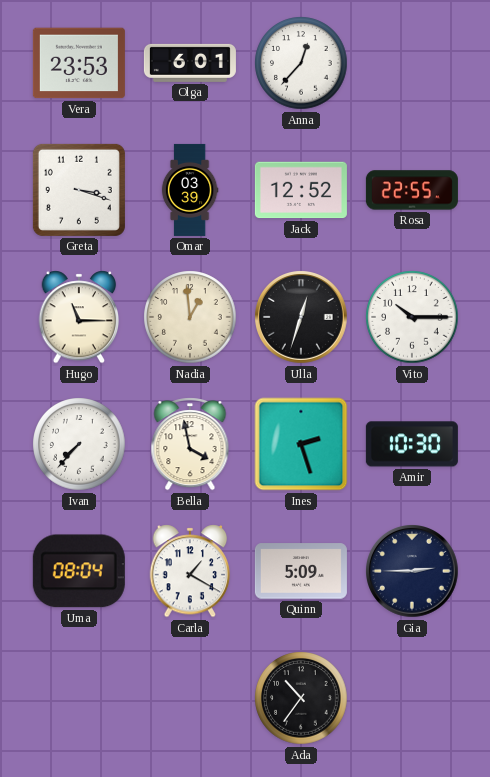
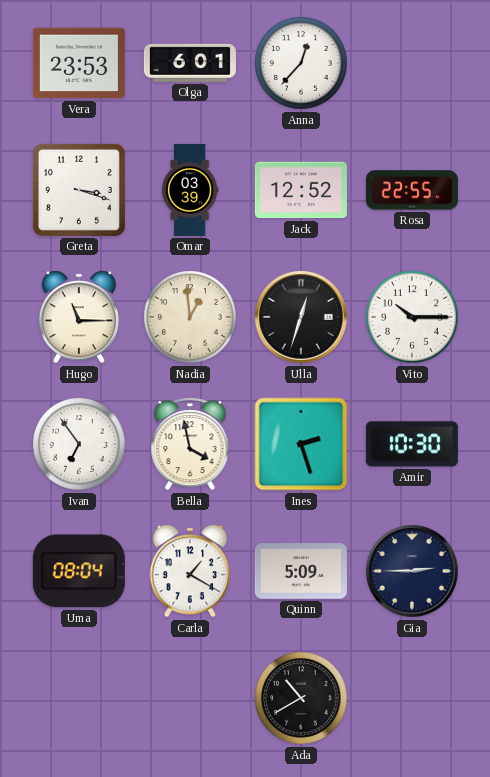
Ivan: 7:37 -> 6:54 (79, 444)
Ada: 10:36 -> 10:40 (301, 698)
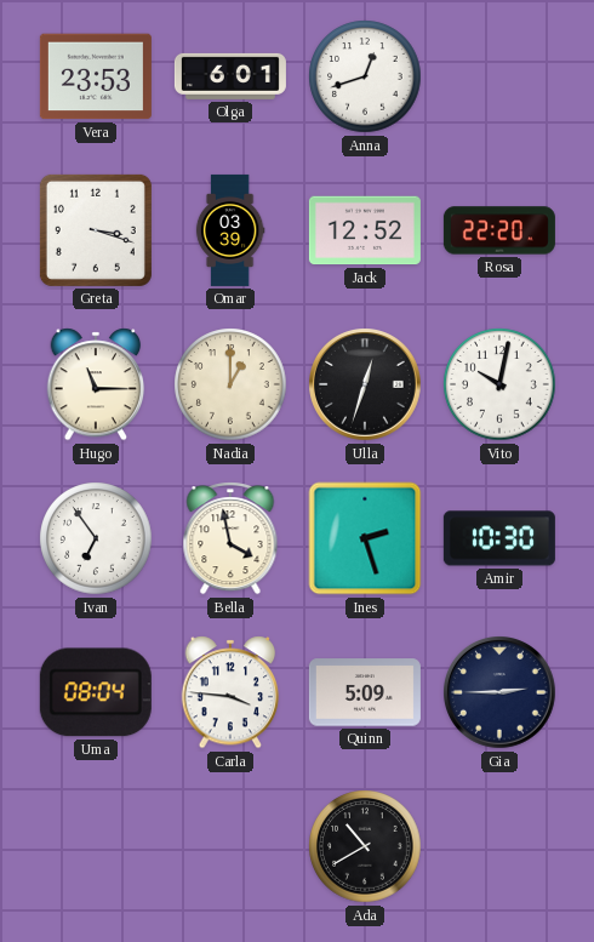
Anna: 12:37 -> 12:42 (365, 76)
Rosa: 22:55 -> 22:20 (499, 230)
Nadia: 12:59 -> 1:00 (230, 384)
Vito: 10:15 -> 10:02 (499, 384)
Carla: 1:20 -> 3:46 (230, 692)
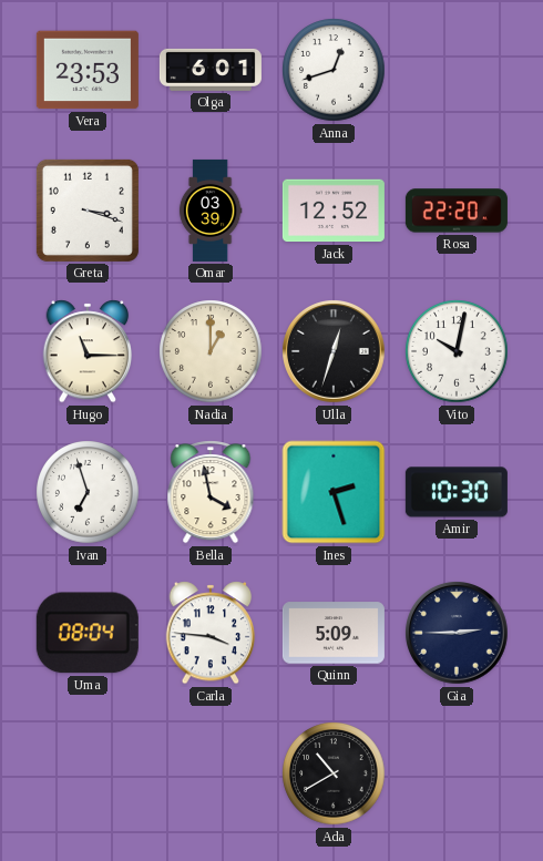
Ivan: 6:54 -> 6:57 (88, 492)
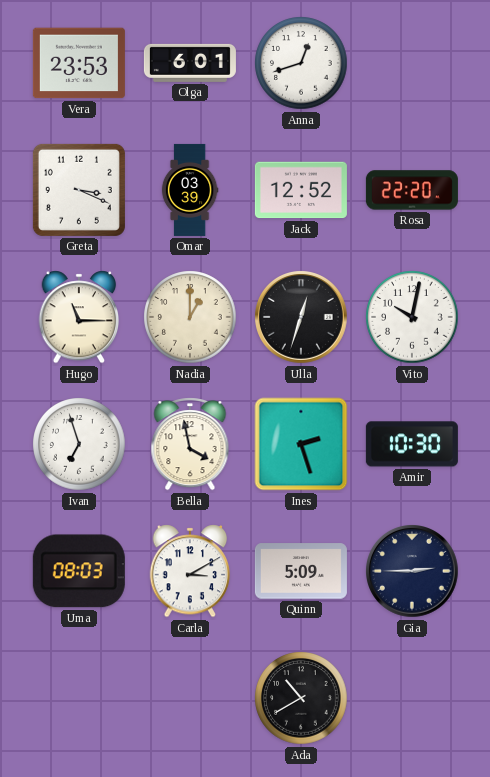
Greta: 3:18 -> 3:19 (79, 190)
Uma: 08:04 -> 08:03 (79, 571)
Carla: 3:46 -> 3:10 (190, 571)
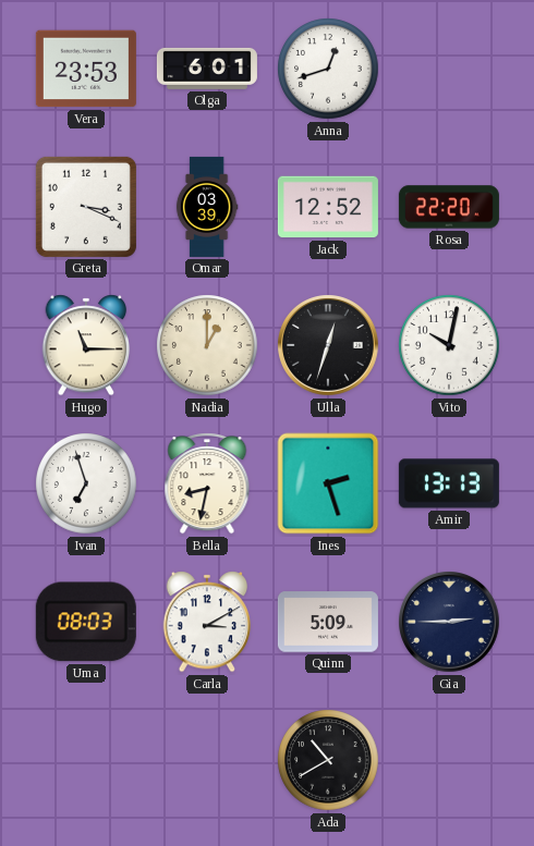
Bella: 3:58 -> 8:32 (207, 483)
Amir: 10:30 -> 13:13 (449, 483)
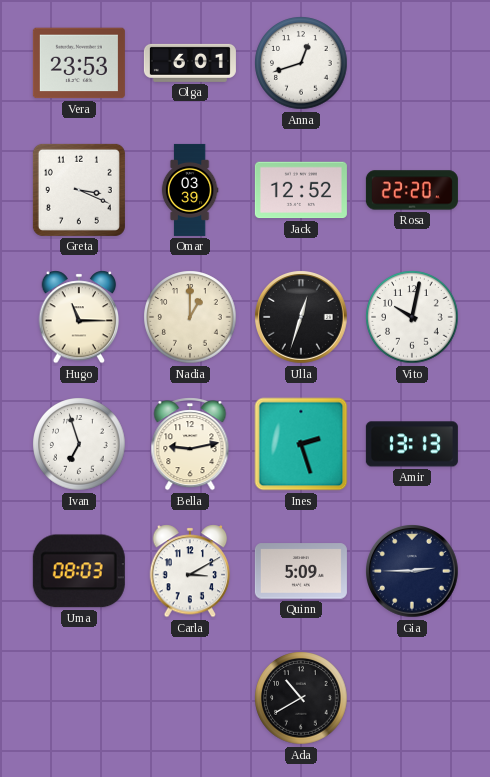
Bella: 8:32 -> 9:13 (190, 444)
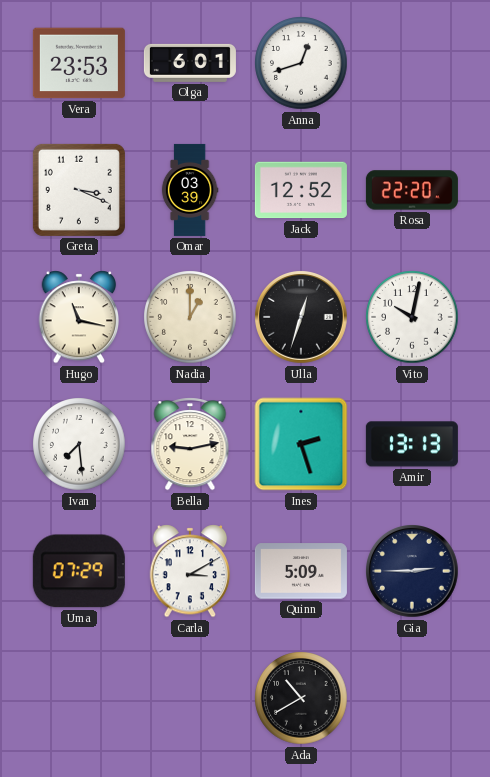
Hugo: 11:15 -> 11:17 (79, 317)
Ivan: 6:57 -> 7:29 (79, 444)
Uma: 08:03 -> 07:29 (79, 571)
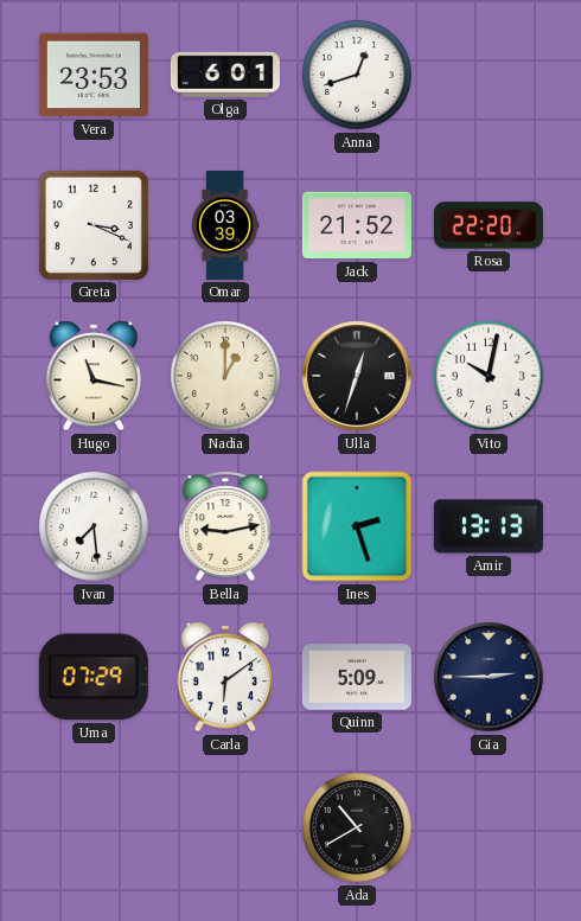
Jack: 12:52 -> 21:52 (357, 225)
Carla: 3:10 -> 6:09 (225, 677)
